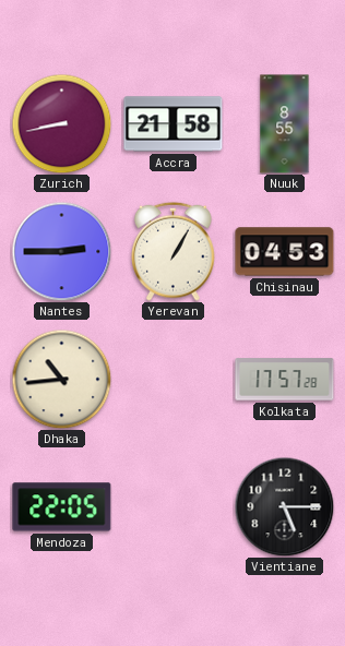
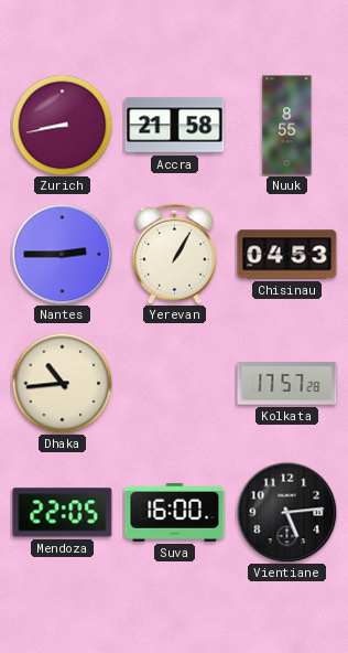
Suva: none -> 16:00 (175, 512)
Vientiane: 5:15 -> 5:14 (286, 512)
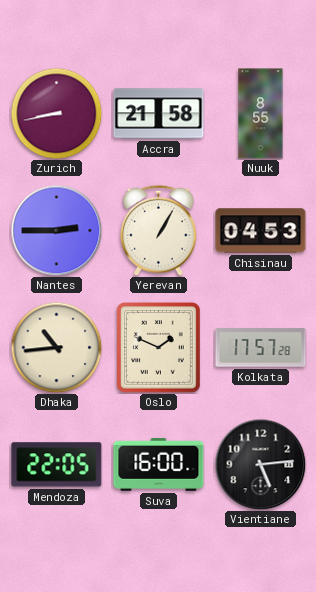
Oslo: none -> 1:49 (159, 348)
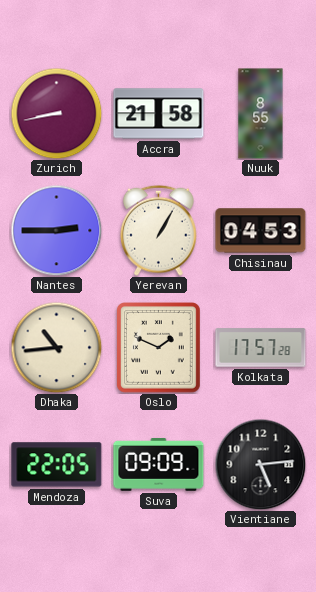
Suva: 16:00 -> 09:09 (159, 464)
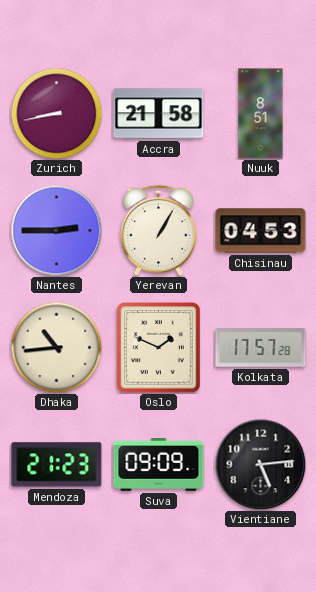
Nuuk: 8:55 -> 8:51 (261, 114)
Mendoza: 22:05 -> 21:23 (57, 465)
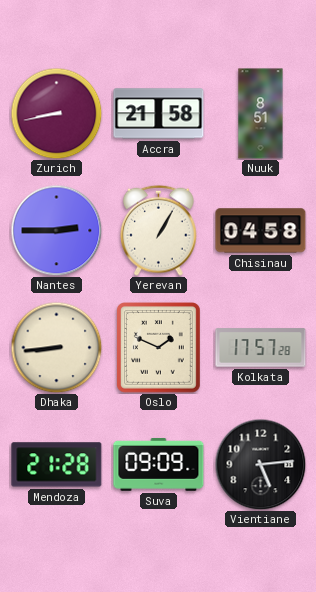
Chisinau: 04:53 -> 04:58 (261, 231)
Dhaka: 10:44 -> 8:44 (56, 347)
Mendoza: 21:23 -> 21:28 (57, 465)
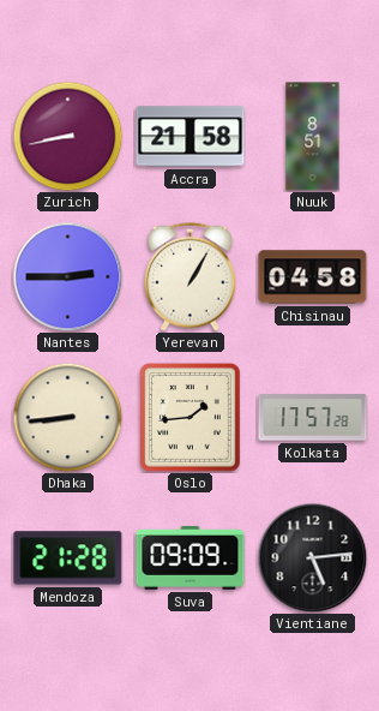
Oslo: 1:49 -> 1:44 (191, 418)
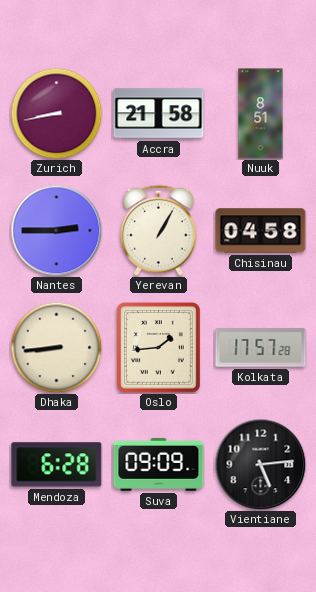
Mendoza: 21:28 -> 6:28 (57, 465)
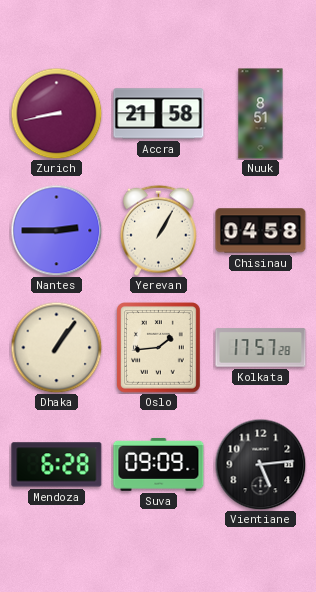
Dhaka: 8:44 -> 1:06 (56, 347)
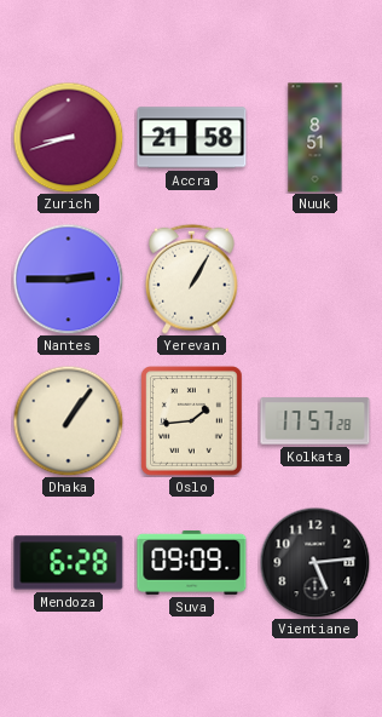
Zurich: 8:43 -> 8:42 (68, 137)
Chisinau: 04:58 -> none (261, 231)
